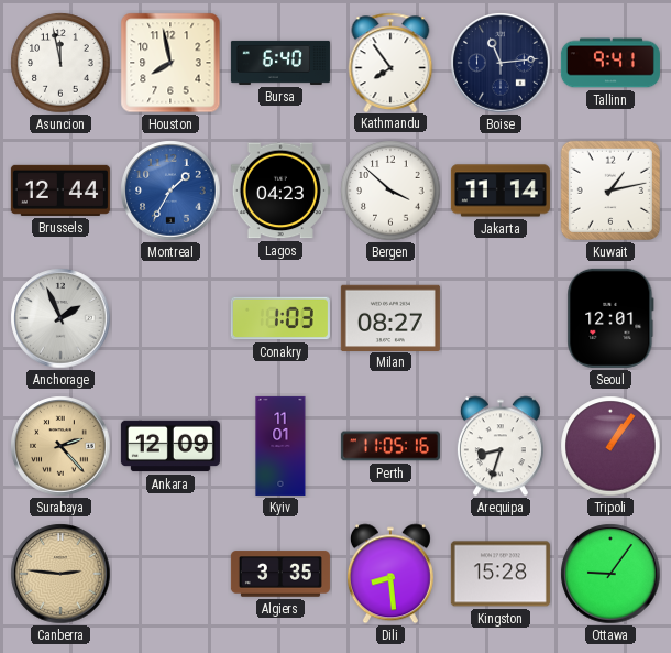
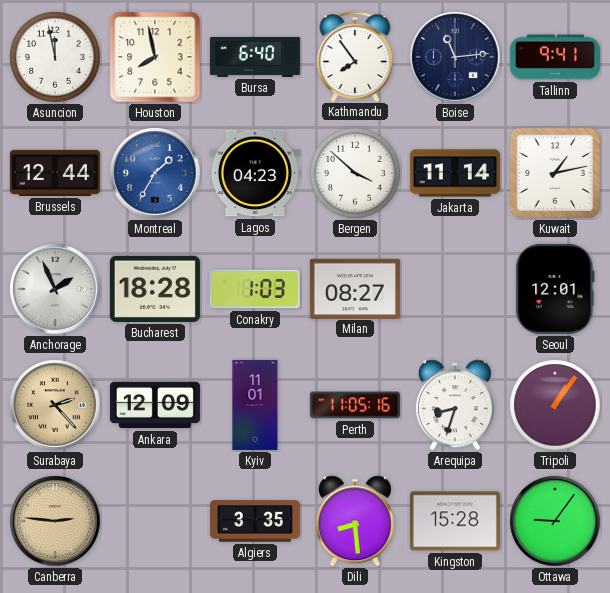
Bucharest: none -> 18:28 (155, 289)
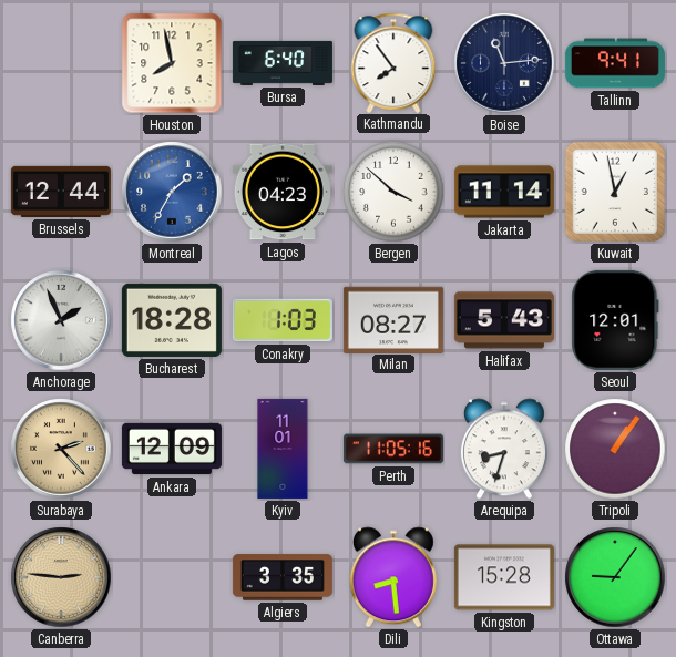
Asuncion: 11:58 -> none (55, 57)
Kuwait: 1:13 -> 12:58 (615, 192)
Halifax: none -> 5:43 (504, 320)
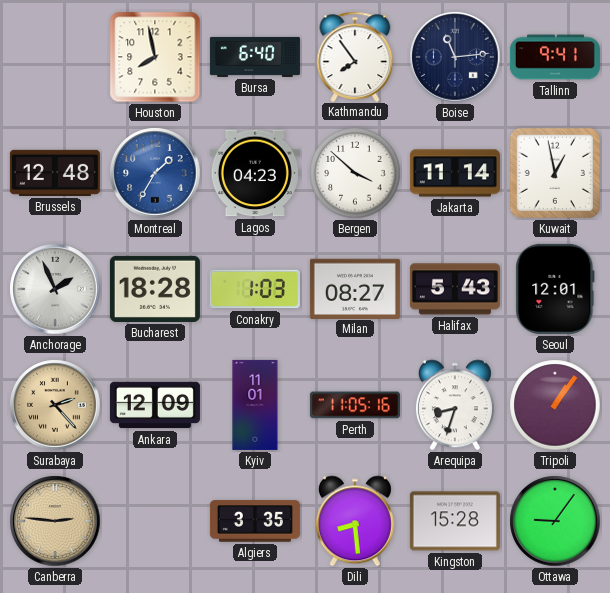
Brussels: 12:44 -> 12:48 (55, 173)
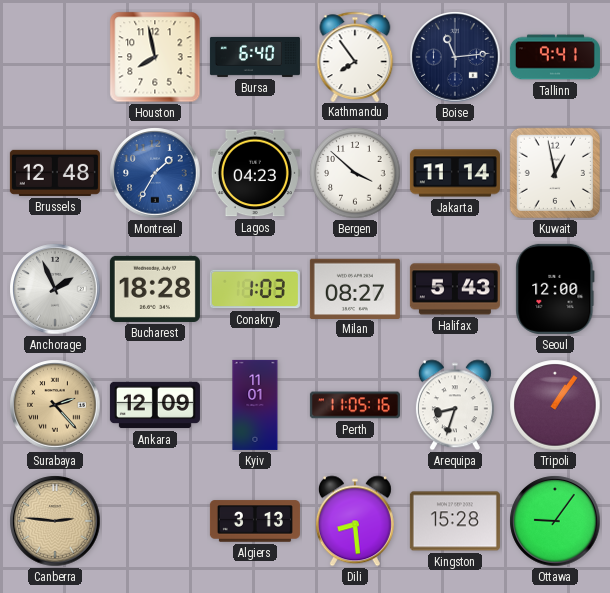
Seoul: 12:01 -> 12:00 (555, 289)
Algiers: 3:35 -> 3:13 (255, 521)
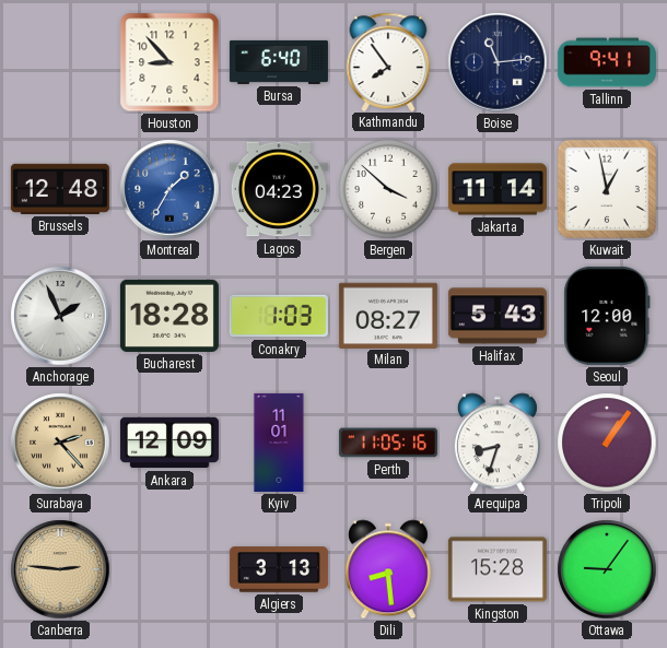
Houston: 7:58 -> 8:53 (169, 62)
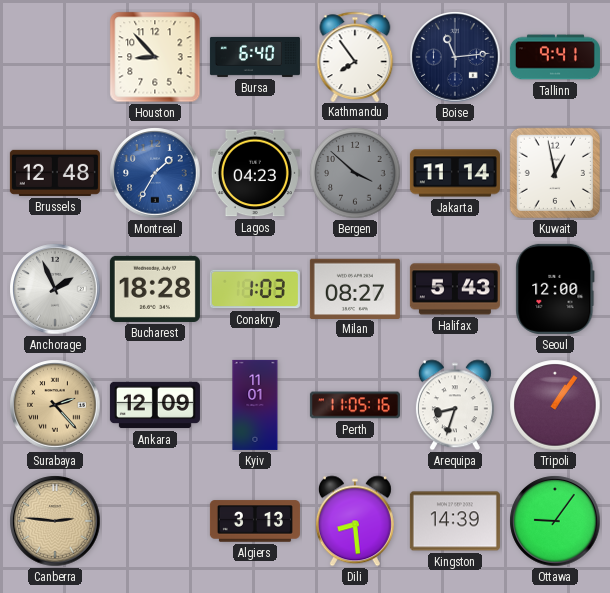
Bergen dial: white -> grey (355, 173)
Kingston: 15:28 -> 14:39 (455, 521)
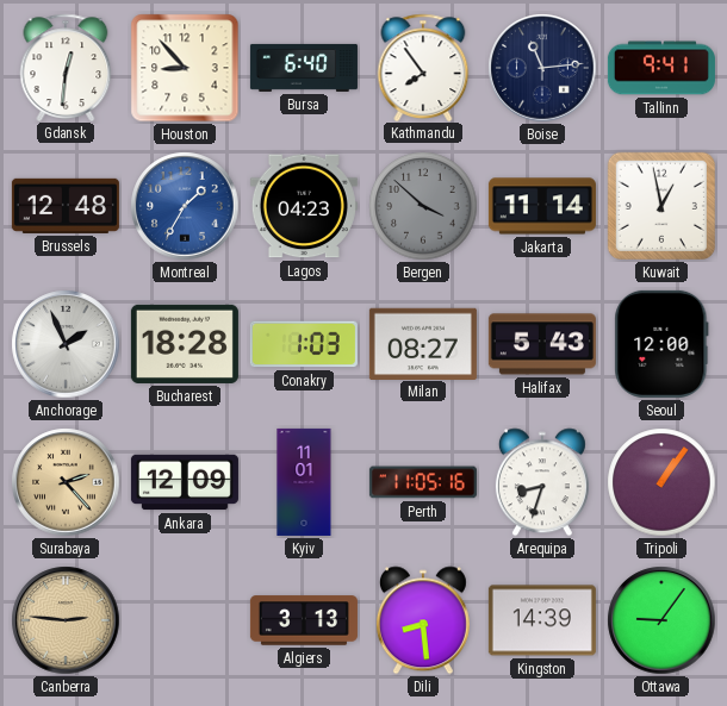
Gdansk: none -> 12:31 (66, 67)
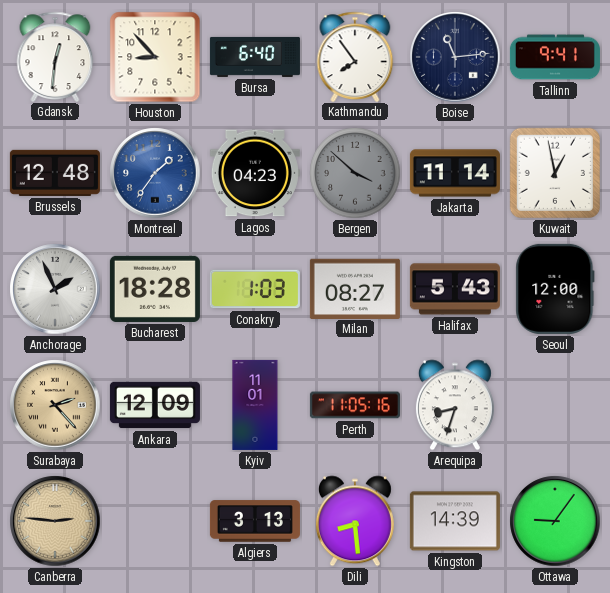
Montreal: 1:35 -> 1:36 (155, 173)
Tripoli: 1:06 -> none (661, 482)
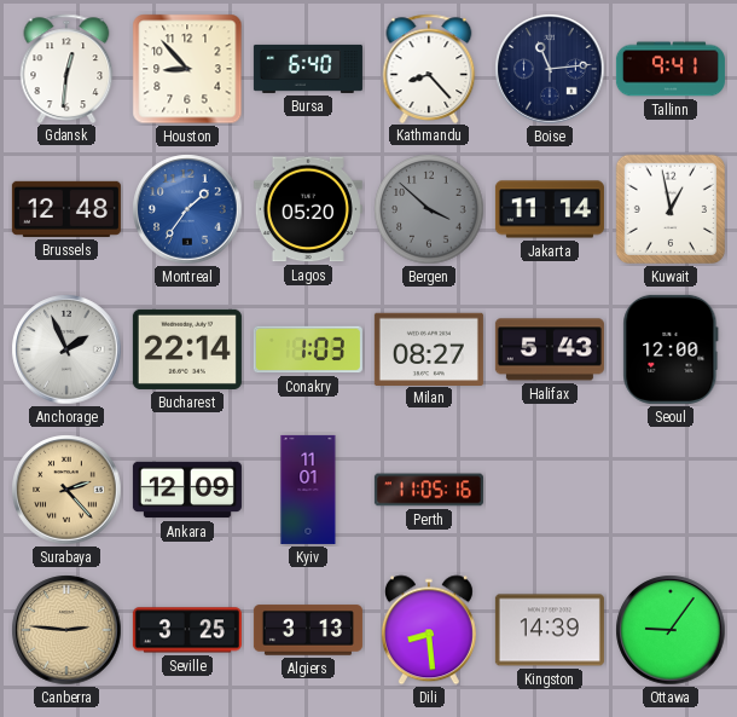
Kathmandu: 7:54 -> 8:23 (429, 68)
Lagos: 04:23 -> 05:20 (308, 209)
Bucharest: 18:28 -> 22:14 (187, 349)
Arequipa: 8:33 -> none (455, 405)
Seville: none -> 3:25 (187, 630)
